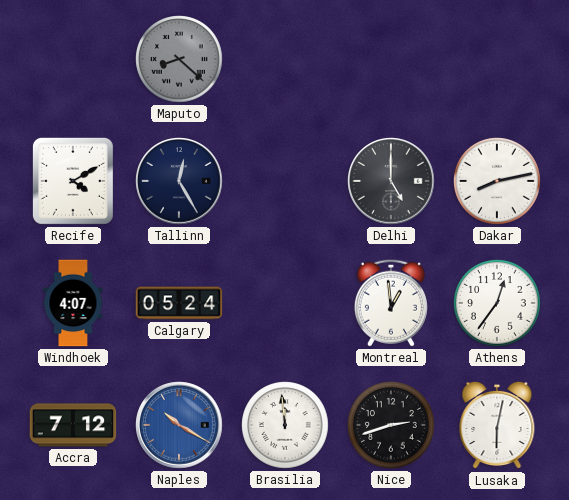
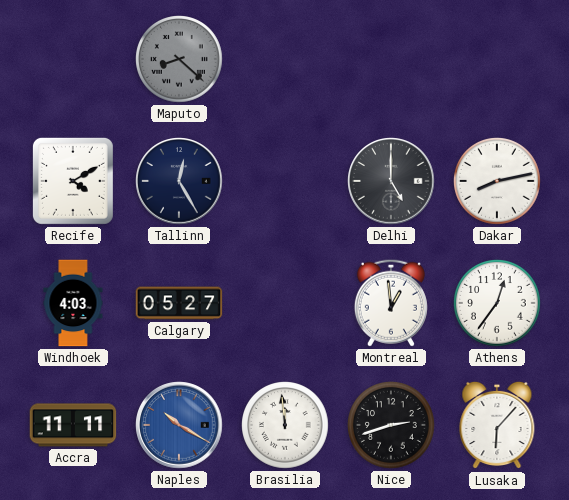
Windhoek: 4:07 -> 4:03 (73, 303)
Calgary: 05:24 -> 05:27 (179, 303)
Accra: 7:12 -> 11:11 (73, 425)
Lusaka: 6:02 -> 6:07 (497, 425)
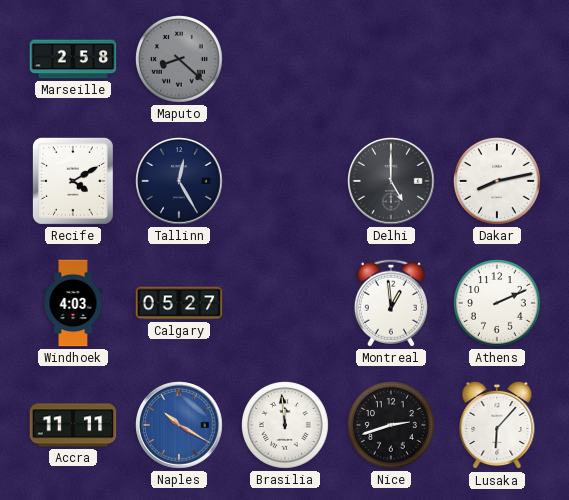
Marseille: none -> 2:58 (73, 59)
Athens: 12:36 -> 2:11 (498, 304)
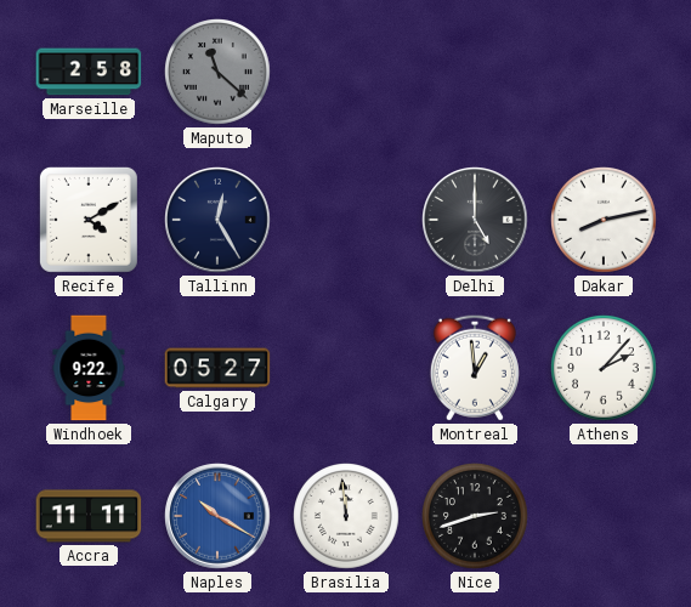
Maputo: 8:22 -> 11:22 (219, 73)
Windhoek: 4:03 -> 9:22 (89, 368)
Athens: 2:11 -> 2:07 (605, 369)
Lusaka: 6:07 -> none (497, 425)
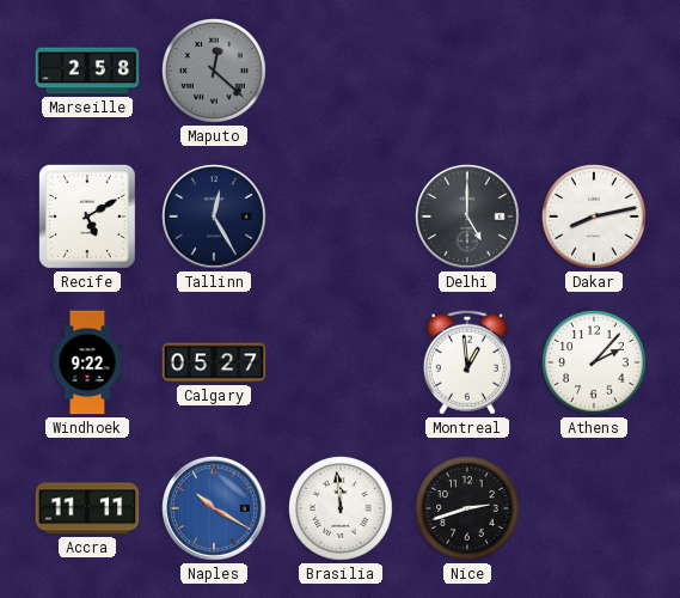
Maputo: 11:22 -> 12:22 (215, 72)
Recife: 4:10 -> 5:10 (87, 216)
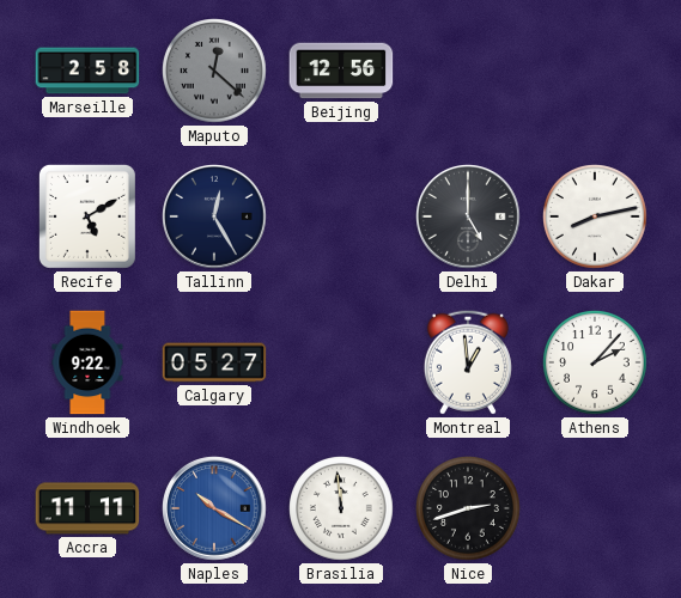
Beijing: none -> 12:56 (341, 71)
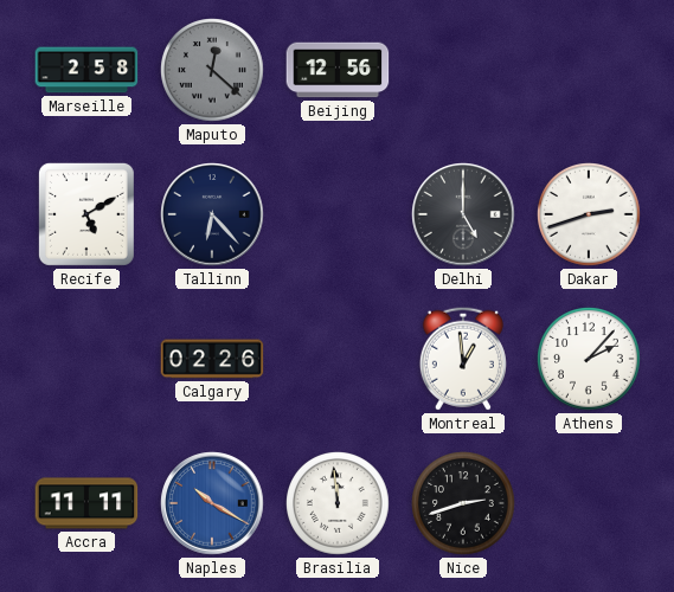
Tallinn: 12:25 -> 6:23 (212, 214)
Dakar: 8:13 -> 2:42 (590, 215)
Windhoek: 9:22 -> none (87, 362)
Calgary: 05:27 -> 02:26 (212, 359)
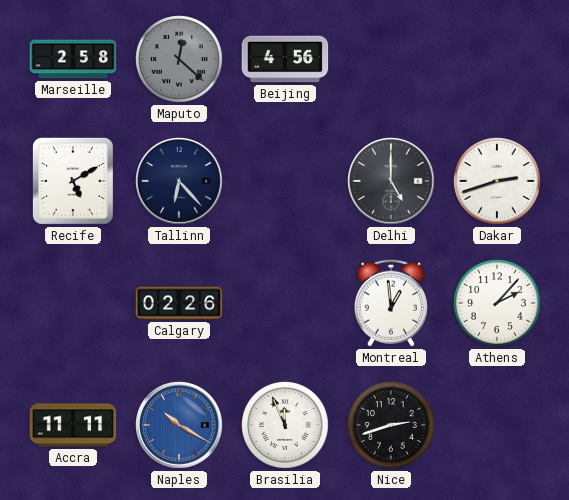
Beijing: 12:56 -> 4:56 (285, 59)
Brasilia: 11:59 -> 11:56 (286, 426)
